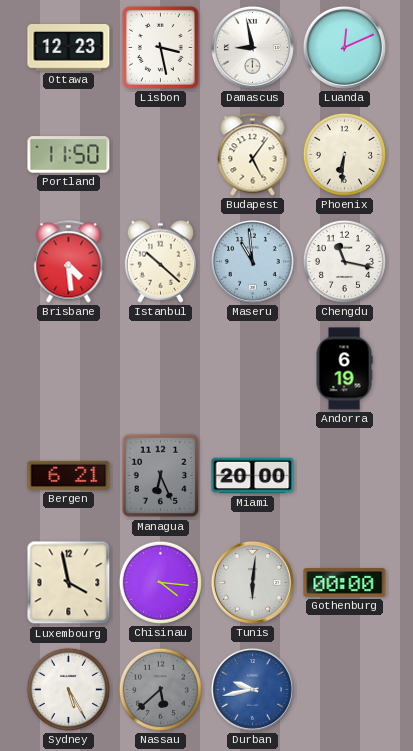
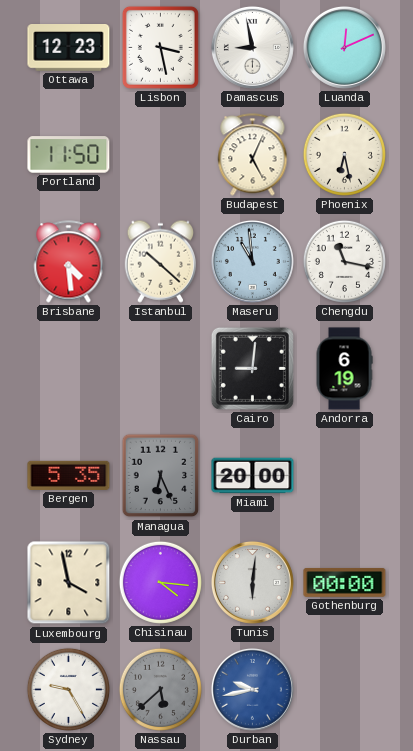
Budapest: 5:06 -> 5:04 (253, 155)
Phoenix: 6:31 -> 6:28 (344, 154)
Cairo: none -> 9:01 (252, 368)
Bergen: 6:21 -> 5:35 (69, 475)
Sydney: 5:25 -> 9:25 (68, 689)
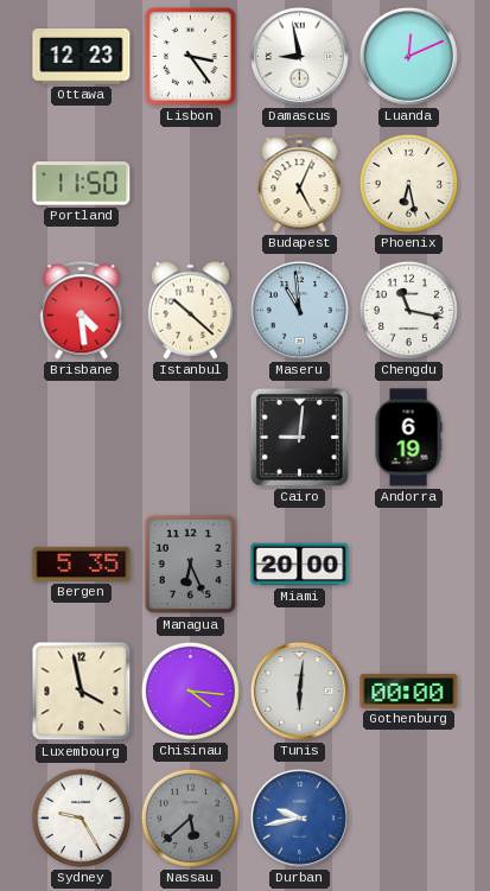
Lisbon: 3:28 -> 3:24 (190, 56)
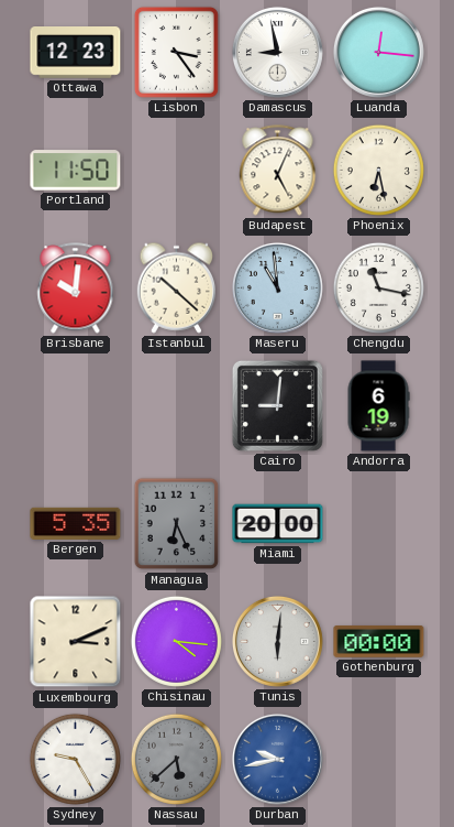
Luanda: 12:11 -> 12:16 (378, 52)
Brisbane: 4:29 -> 10:01 (76, 289)
Luxembourg: 3:58 -> 3:11 (76, 642)
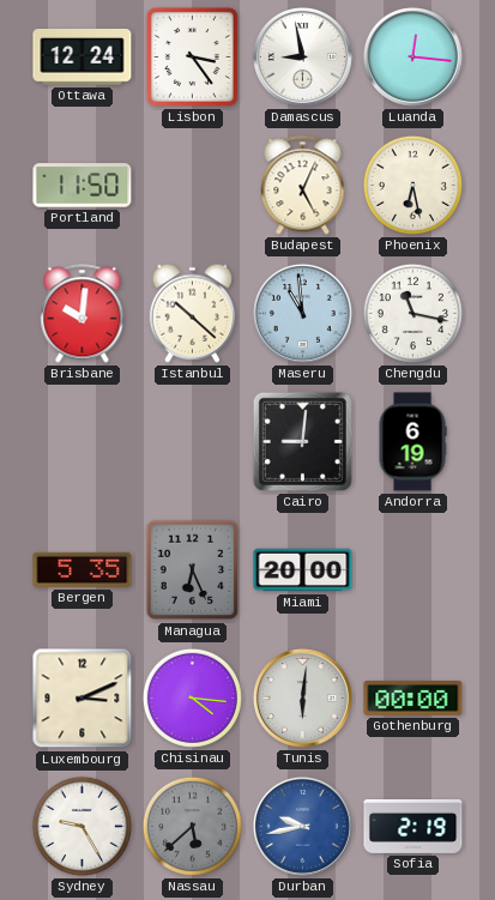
Ottawa: 12:23 -> 12:24 (83, 58)
Sofia: none -> 2:19 (413, 826)
